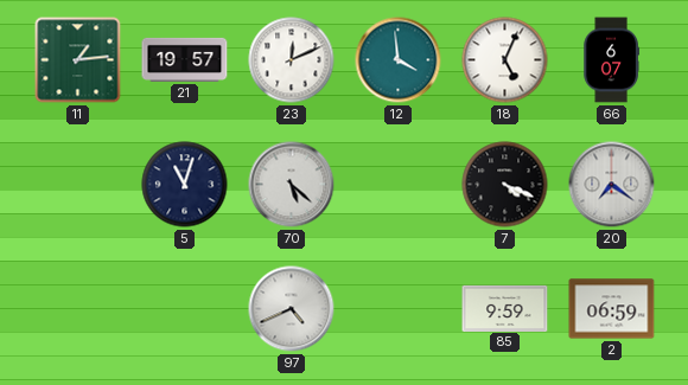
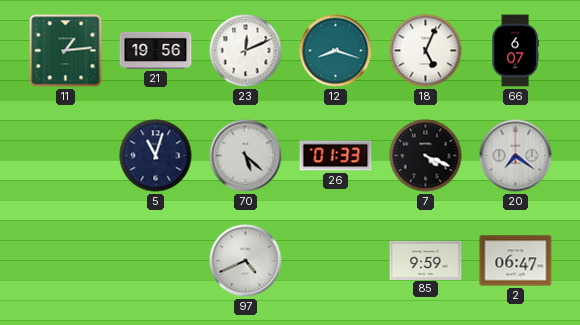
21: 19:57 -> 19:56 (156, 50)
12: 3:59 -> 8:18 (336, 51)
26: none -> 01:33 (336, 156)
2: 06:59 -> 06:47 (516, 261)
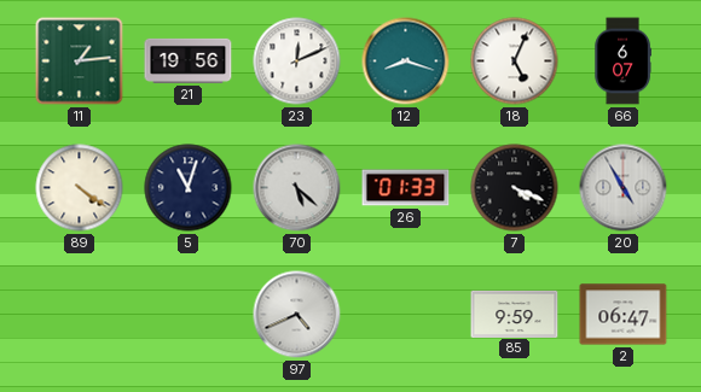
89: none -> 4:21 (80, 188)
20: 7:21 -> 4:55 (624, 188)
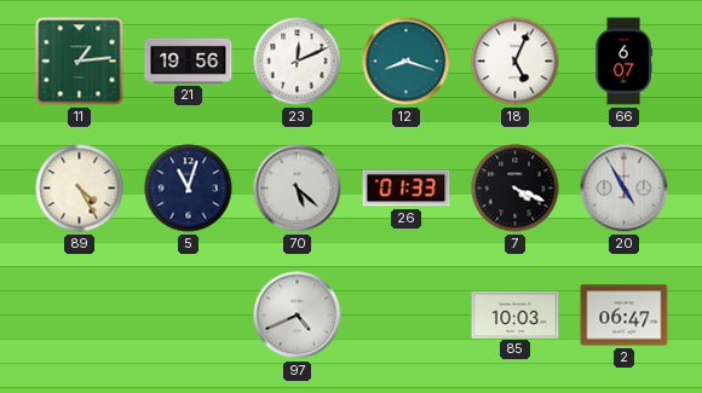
89: 4:21 -> 4:25 (80, 189)
85: 9:59 -> 10:03 (516, 314)
